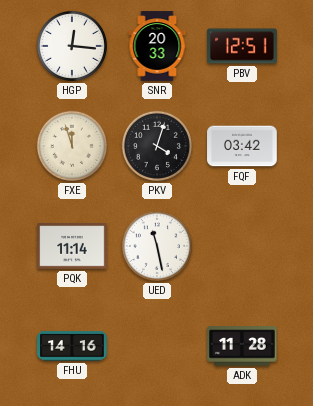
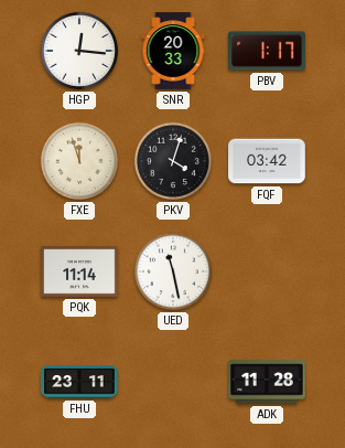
PBV: 12:51 -> 1:17 (267, 51)
FHU: 14:16 -> 23:11 (79, 382)
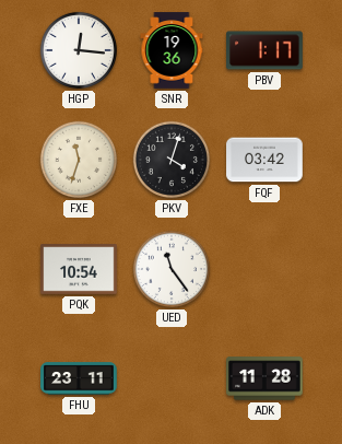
SNR: 20:33 -> 19:36 (172, 50)
FXE: 11:57 -> 11:33 (79, 160)
PQK: 11:14 -> 10:54 (79, 269)
UED: 11:28 -> 11:24 (172, 269)
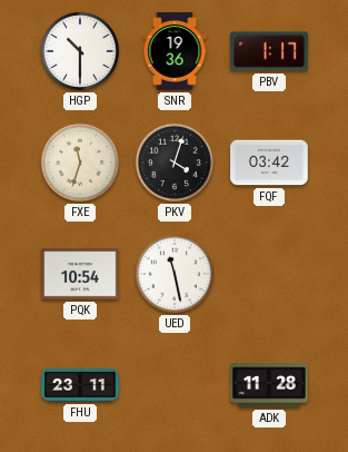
HGP: 12:16 -> 10:30 (80, 51)
UED: 11:24 -> 11:28 (175, 274)
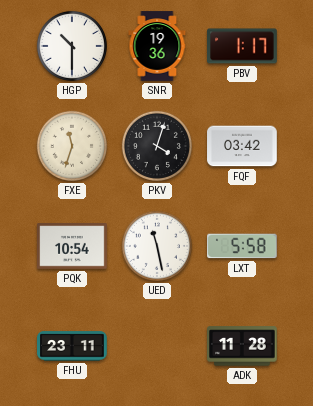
LXT: none -> 5:58 (243, 246)
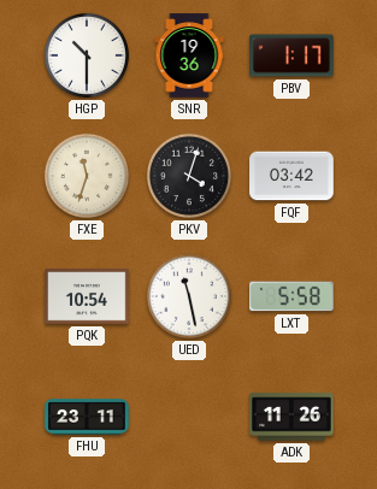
ADK: 11:28 -> 11:26 (291, 417)
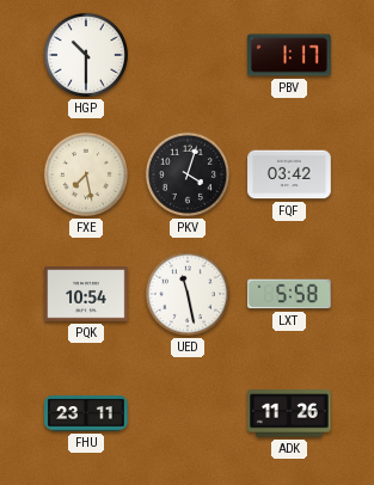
SNR: 19:36 -> none (189, 55)
FXE: 11:33 -> 7:28 (86, 174)
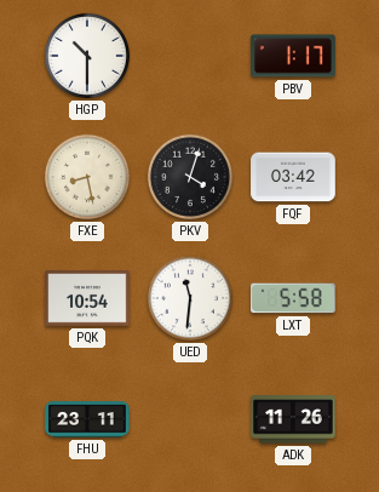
FXE: 7:28 -> 8:28 (87, 177)
UED: 11:28 -> 11:31 (190, 298)
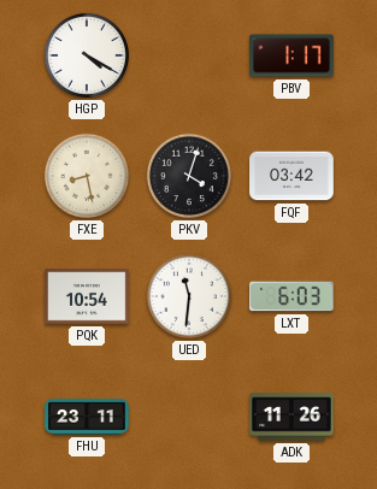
HGP: 10:30 -> 4:20 (87, 55)
LXT: 5:58 -> 6:03 (293, 296)
